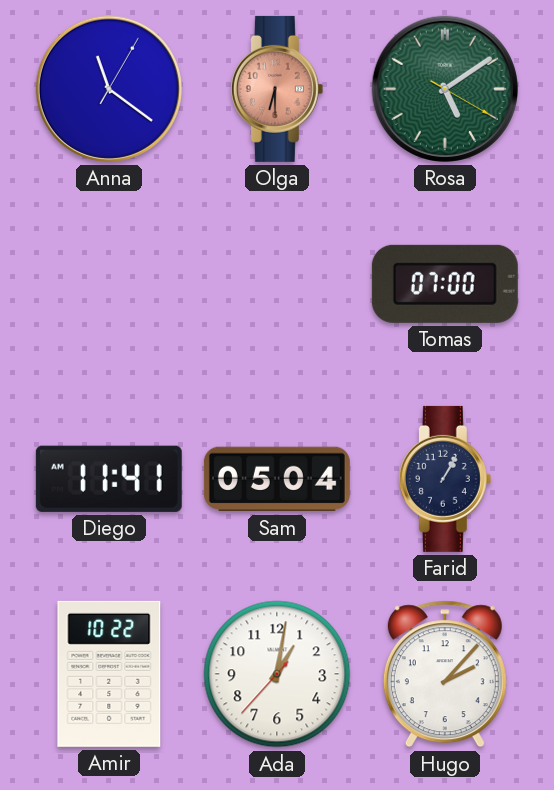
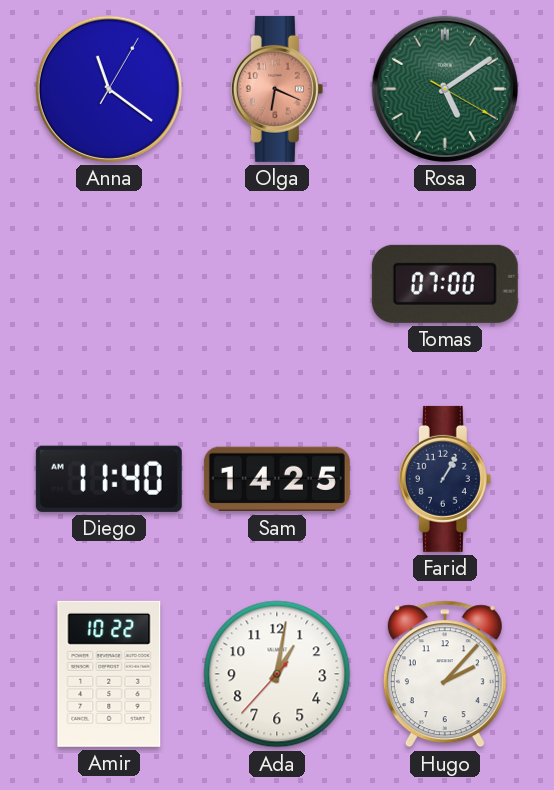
Olga: 6:30 -> 6:19 (277, 89)
Diego: 11:41 -> 11:40 (109, 479)
Sam: 05:04 -> 14:25 (277, 479)
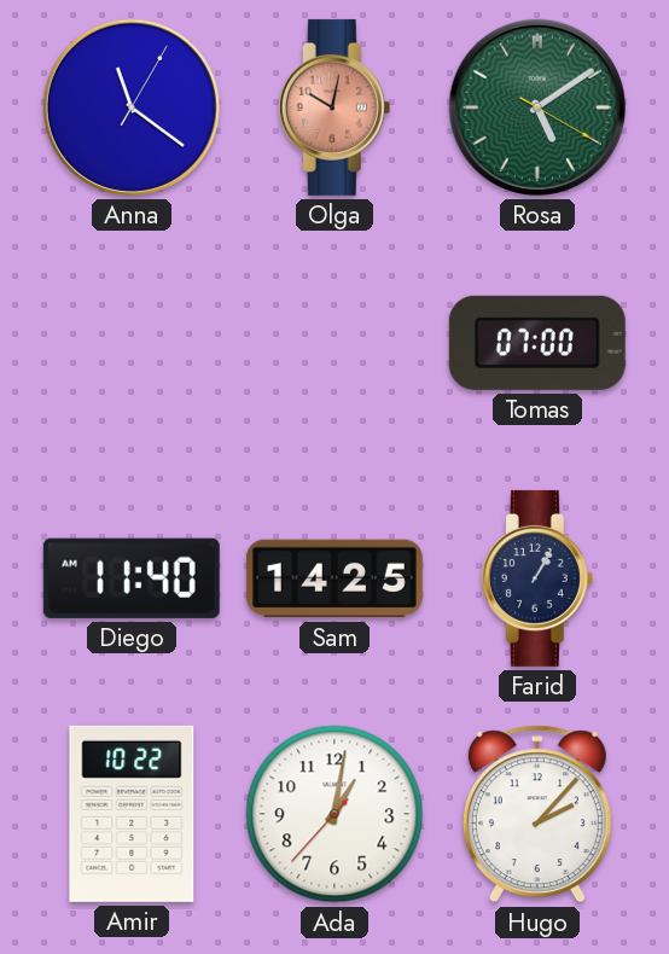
Olga: 6:19 -> 10:02 (334, 107)
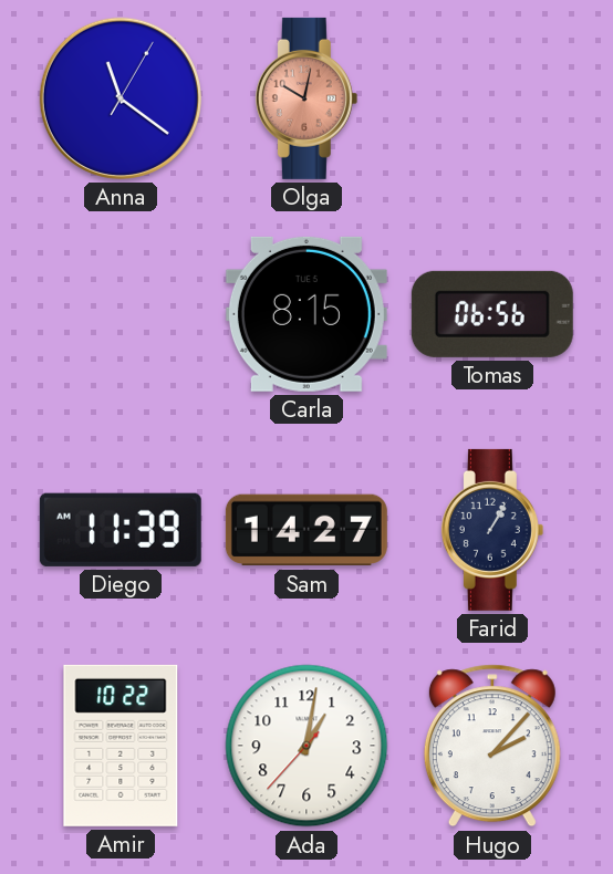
Rosa: 5:09 -> none (537, 107)
Carla: none -> 8:15 (306, 314)
Tomas: 07:00 -> 06:56 (492, 314)
Diego: 11:40 -> 11:39 (121, 530)
Sam: 14:25 -> 14:27 (306, 530)
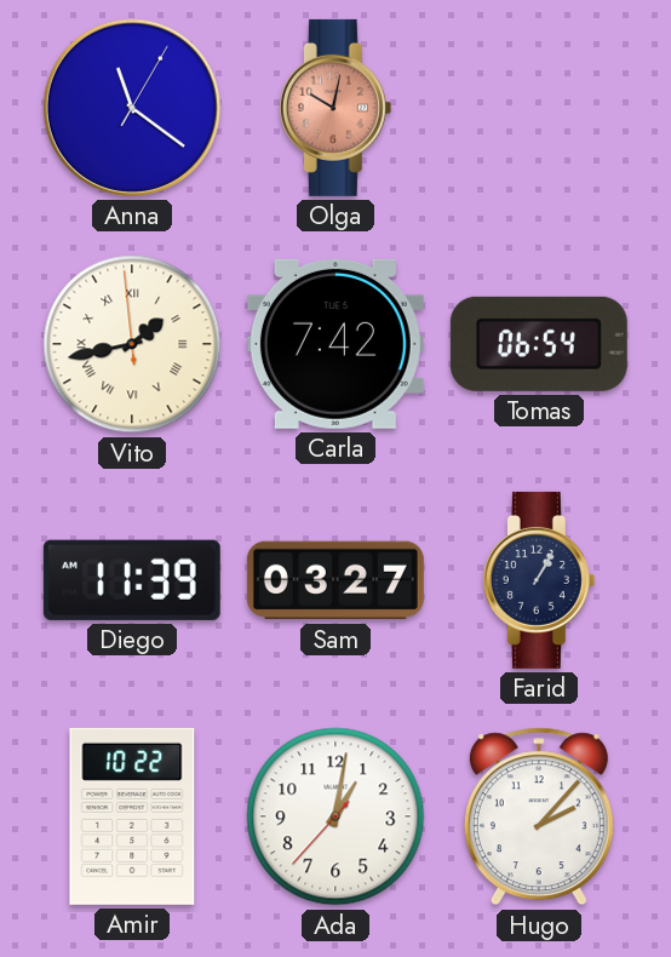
Vito: none -> 1:42 (132, 344)
Carla: 8:15 -> 7:42 (335, 344)
Tomas: 06:56 -> 06:54 (539, 344)
Sam: 14:27 -> 03:27 (335, 580)
